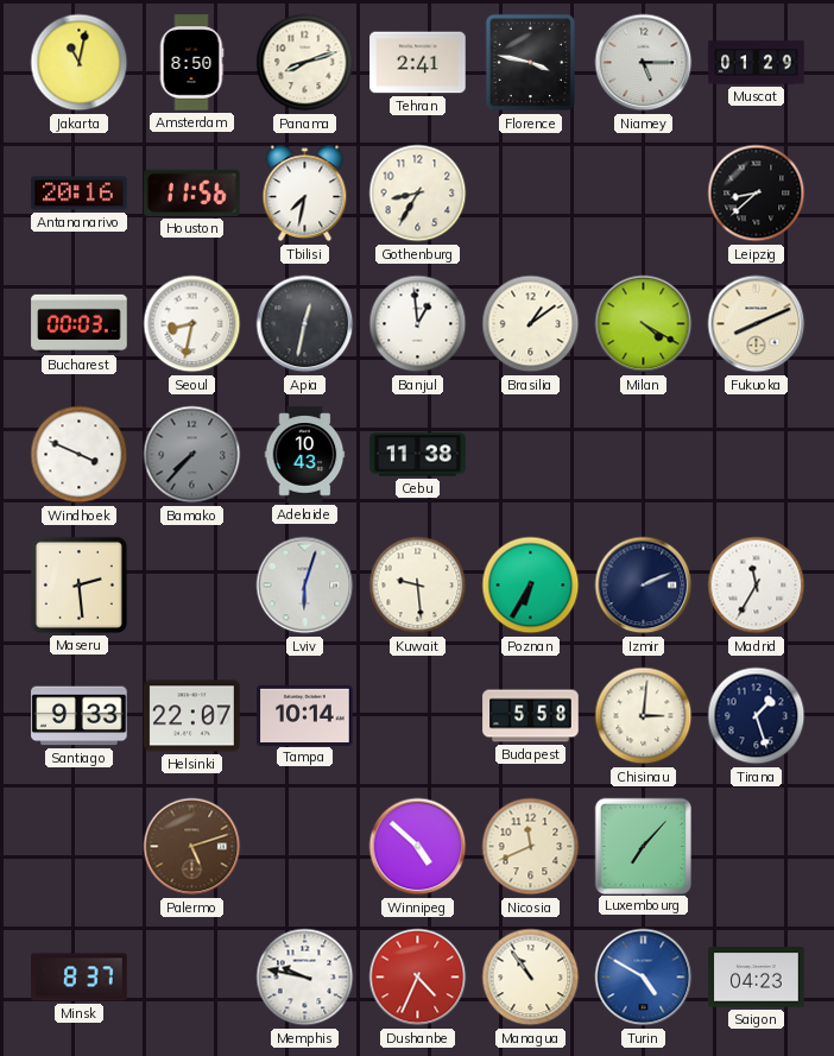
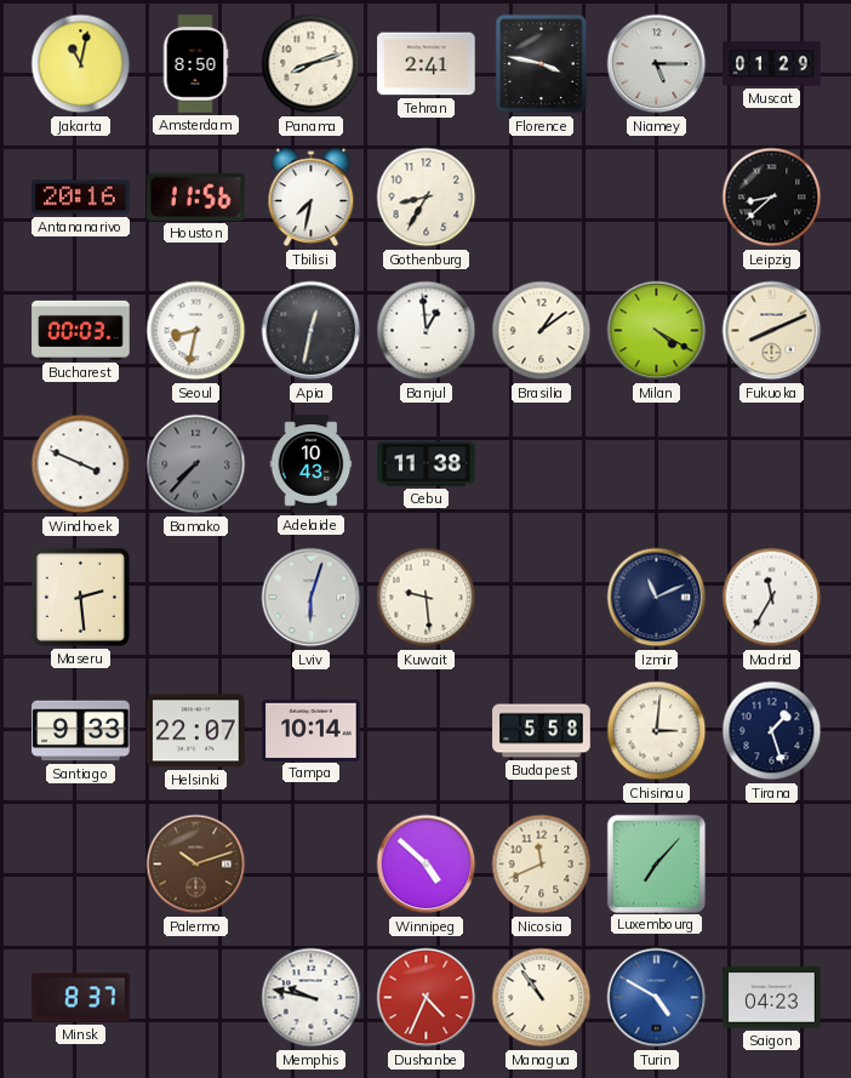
Poznan: 6:35 -> none (531, 586)
Izmir: 2:11 -> 11:11 (657, 598)
Palermo: 5:12 -> 10:12 (196, 865)
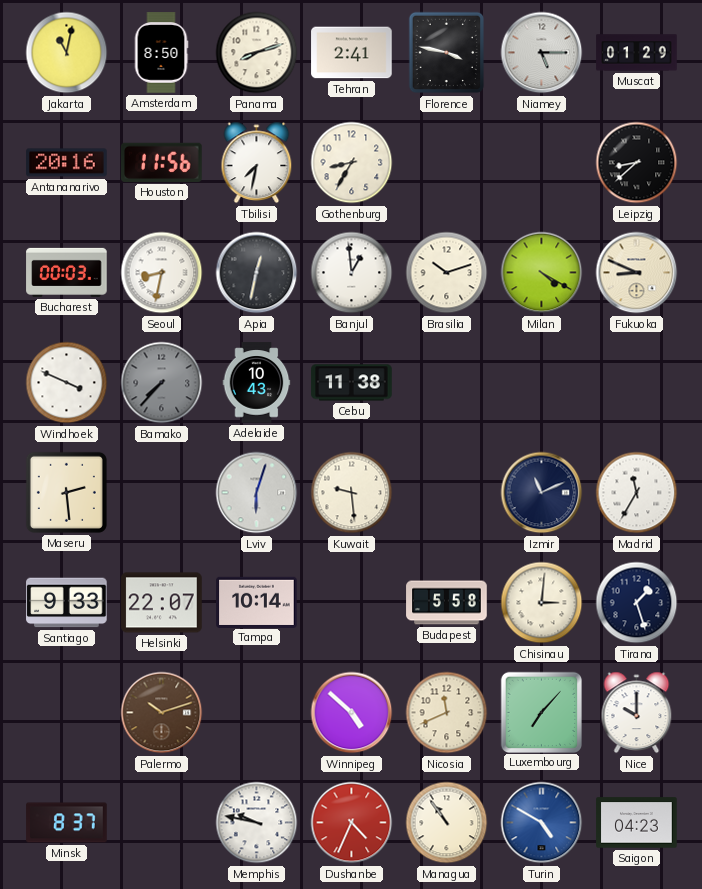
Brasilia: 1:09 -> 10:12 (447, 273)
Fukuoka: 8:11 -> 8:49 (637, 273)
Nice: none -> 10:00 (637, 713)
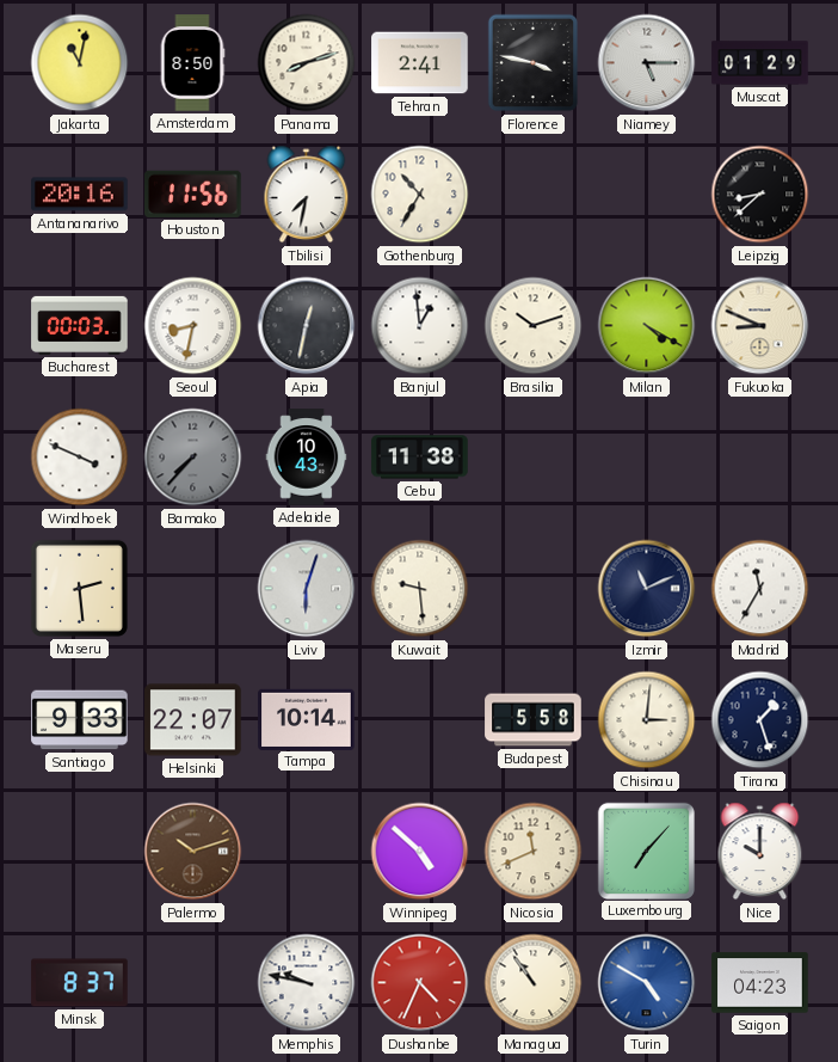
Gothenburg: 8:35 -> 10:35 (420, 195)
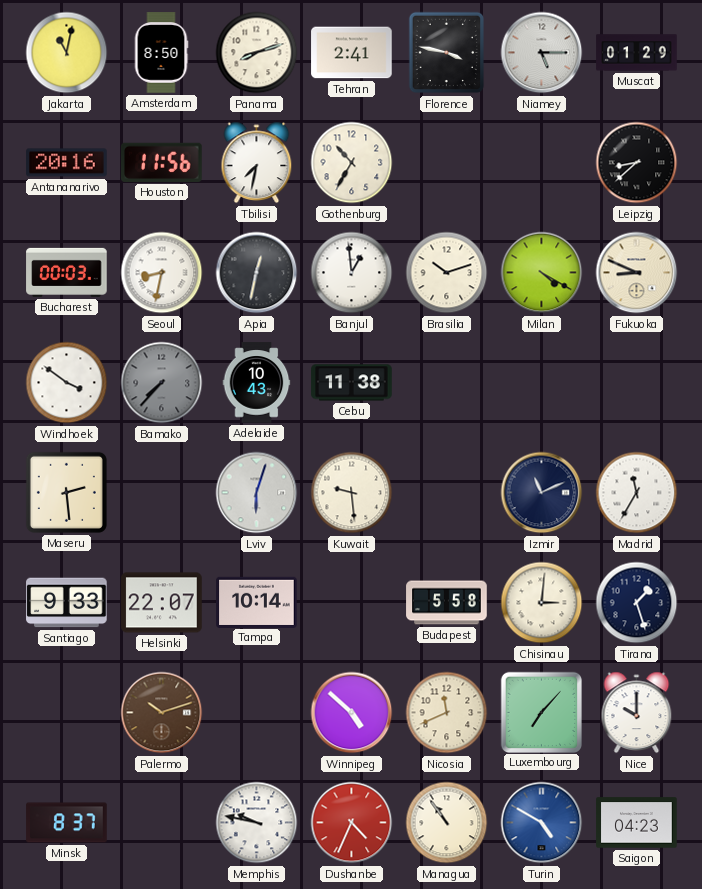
Windhoek: 3:49 -> 3:51 (67, 383)
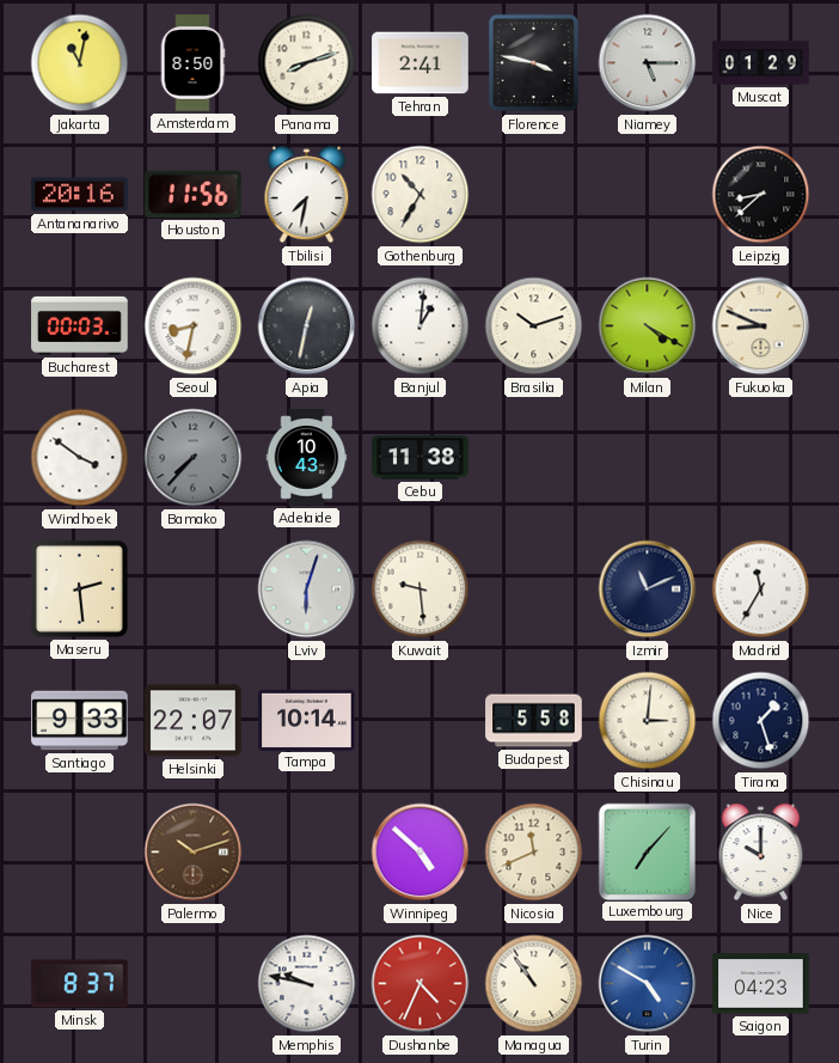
Banjul: 12:59 -> 1:01 (421, 326)
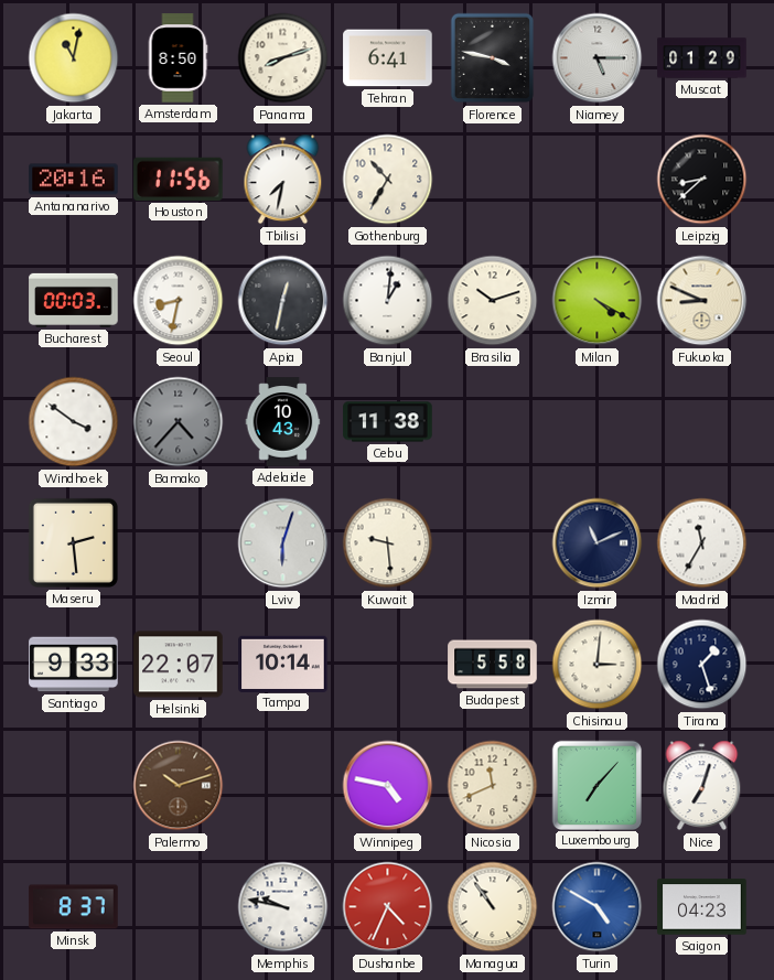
Tehran: 2:41 -> 6:41 (388, 58)
Bamako: 7:37 -> 4:37 (179, 422)
Winnipeg: 4:52 -> 4:47 (388, 786)
Nice: 10:00 -> 7:03 (702, 786)
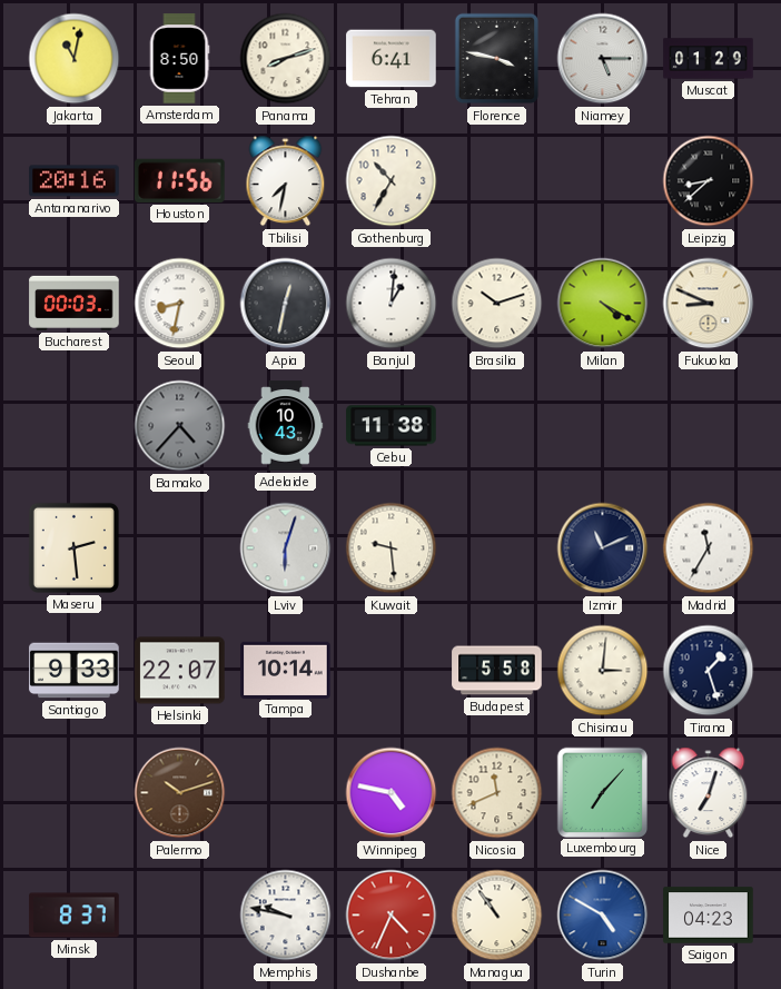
Windhoek: 3:51 -> none (74, 422)
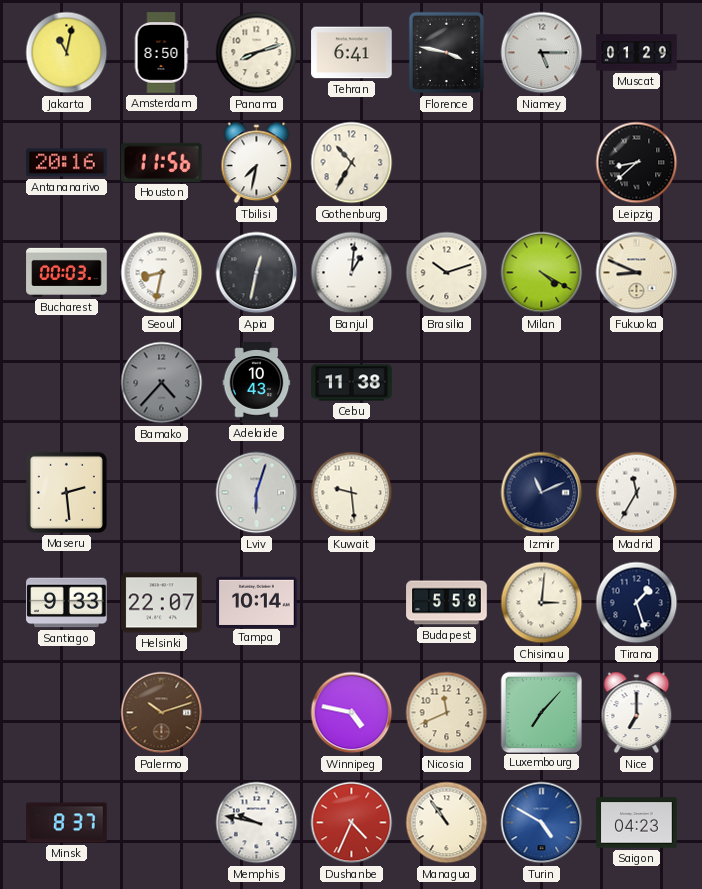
Nice: 7:03 -> 7:00 (637, 713)
